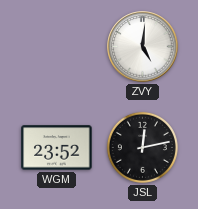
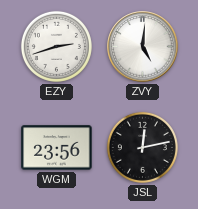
EZY: none -> 2:42 (56, 46)
WGM: 23:52 -> 23:56 (57, 148)
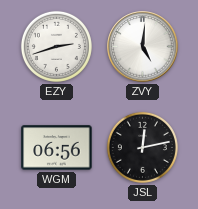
WGM: 23:56 -> 06:56 (57, 148)
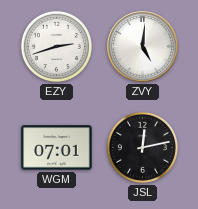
WGM: 06:56 -> 07:01 (57, 148)
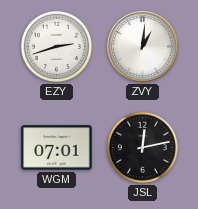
ZVY: 5:01 -> 1:01 (143, 47)
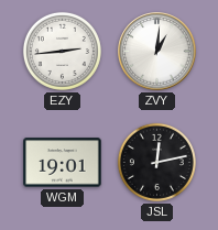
EZY: 2:42 -> 2:44 (62, 51)
WGM: 07:01 -> 19:01 (63, 163)
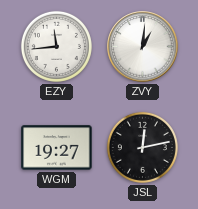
EZY: 2:44 -> 11:44 (56, 46)
WGM: 19:01 -> 19:27 (57, 148)
